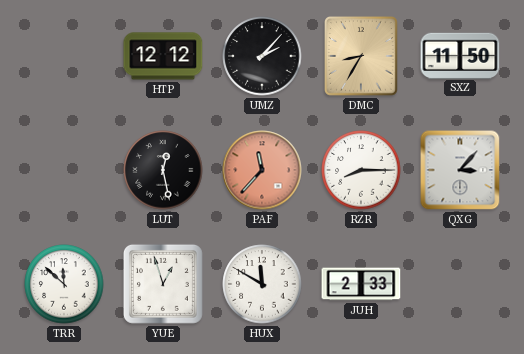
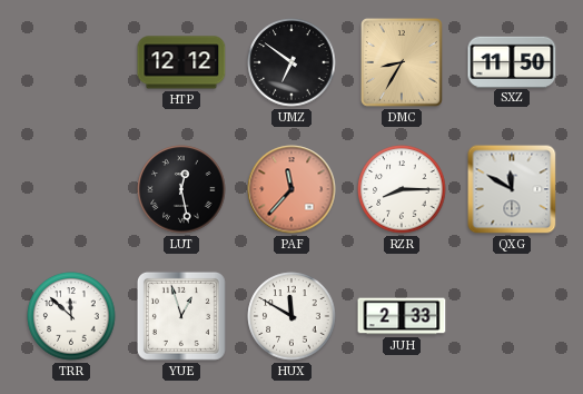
UMZ: 2:07 -> 6:51 (291, 62)
QXG: 3:07 -> 11:50 (512, 189)
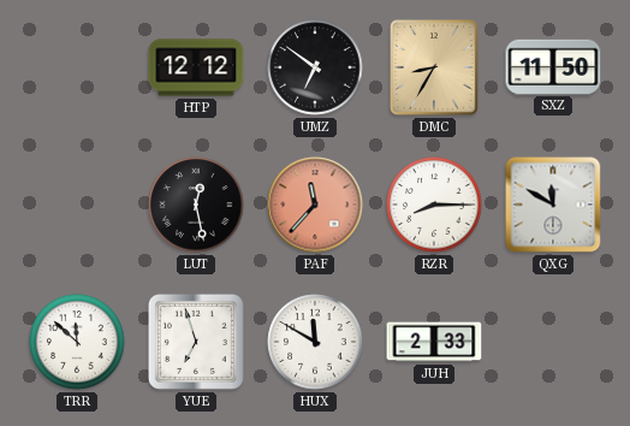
YUE: 12:57 -> 6:57 (196, 342)
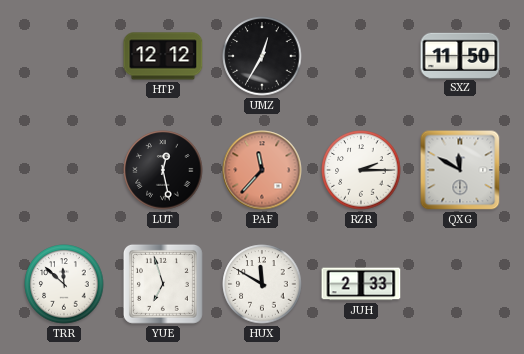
UMZ: 6:51 -> 12:35 (262, 56)
DMC: 8:35 -> none (435, 69)
RZR: 8:15 -> 2:15 (361, 170)
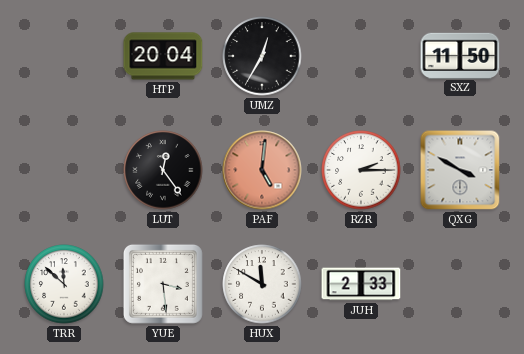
HTP: 12:12 -> 20:04 (163, 56)
LUT: 12:28 -> 12:24 (163, 170)
PAF: 11:37 -> 5:01 (262, 170)
QXG: 11:50 -> 3:50 (460, 170)
YUE: 6:57 -> 3:29 (163, 284)
